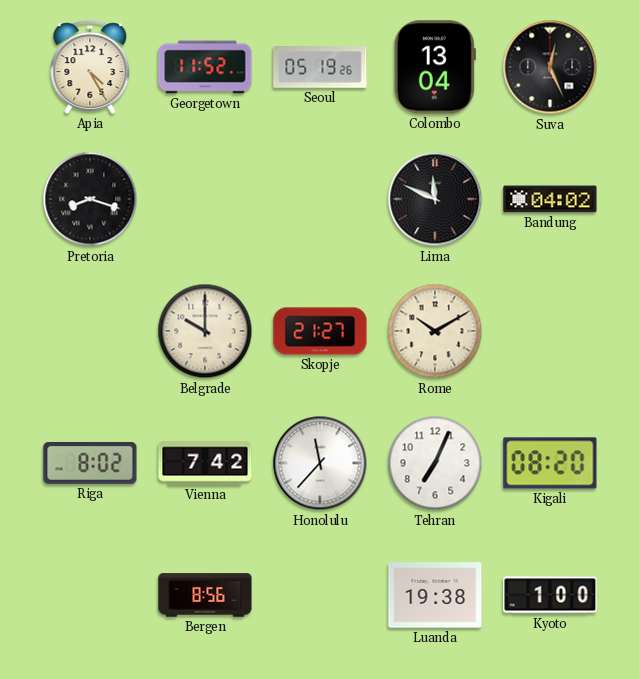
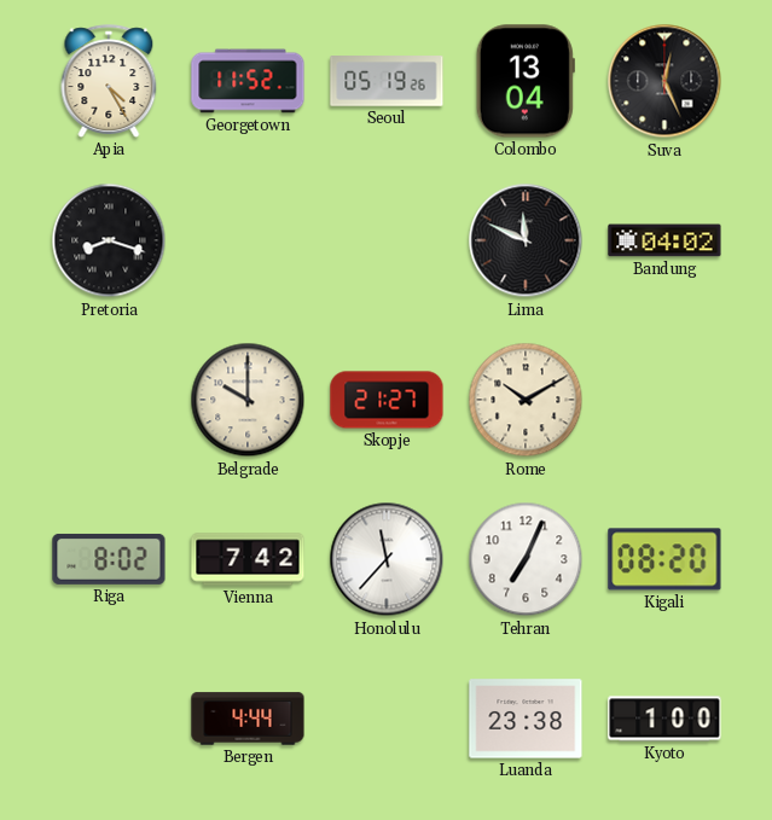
Bergen: 8:56 -> 4:44 (248, 719)
Luanda: 19:38 -> 23:38 (526, 719)
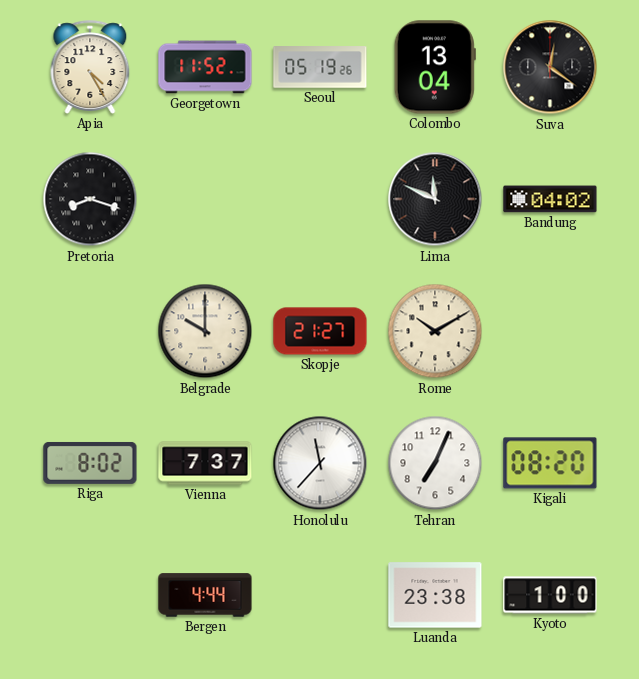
Suva: 12:26 -> 12:21 (550, 67)
Vienna: 7:42 -> 7:37 (205, 463)
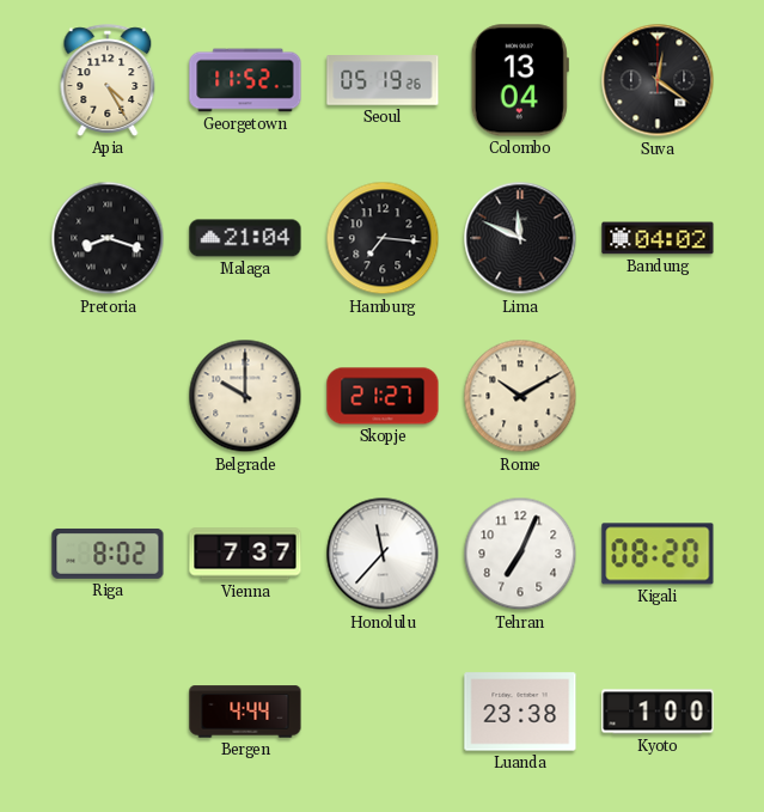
Malaga: none -> 21:04 (245, 238)
Hamburg: none -> 7:16 (383, 238)
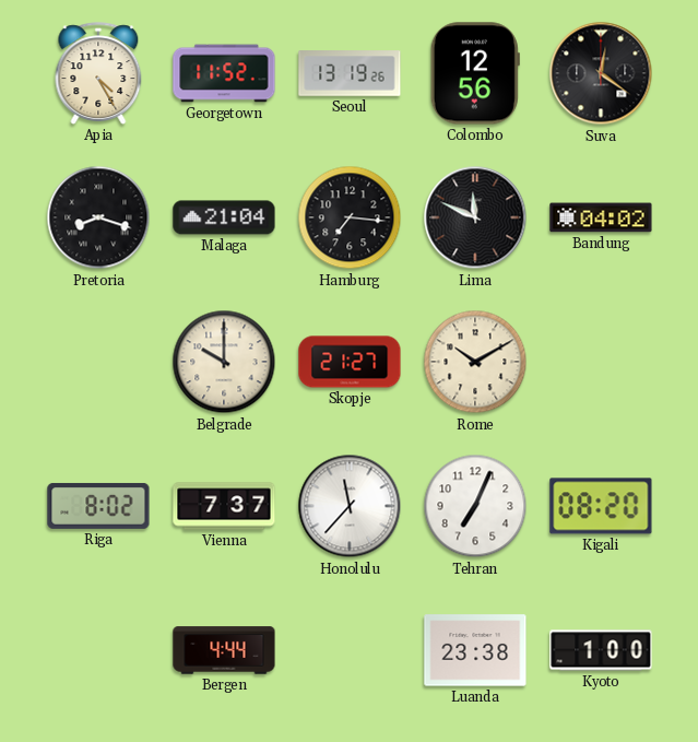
Seoul: 05:19 -> 13:19 (350, 73)
Colombo: 13:04 -> 12:56 (475, 73)
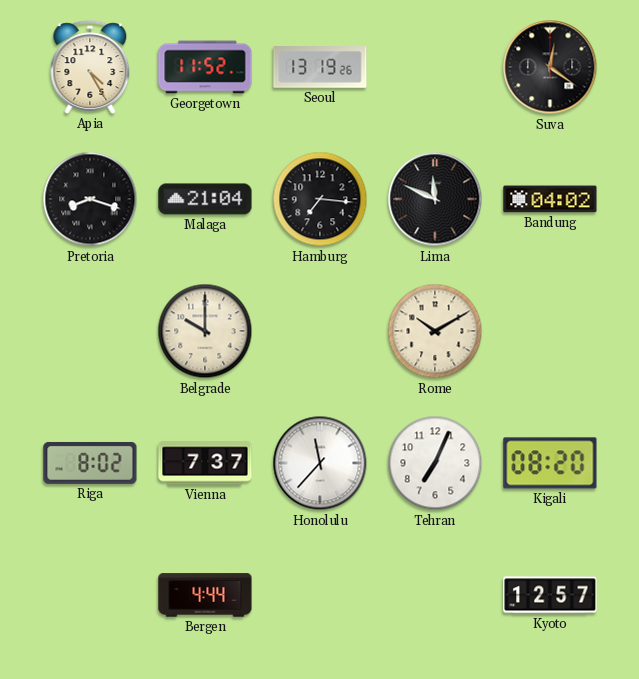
Colombo: 12:56 -> none (475, 73)
Skopje: 21:27 -> none (350, 362)
Luanda: 23:38 -> none (475, 650)
Kyoto: 1:00 -> 12:57 (550, 595)
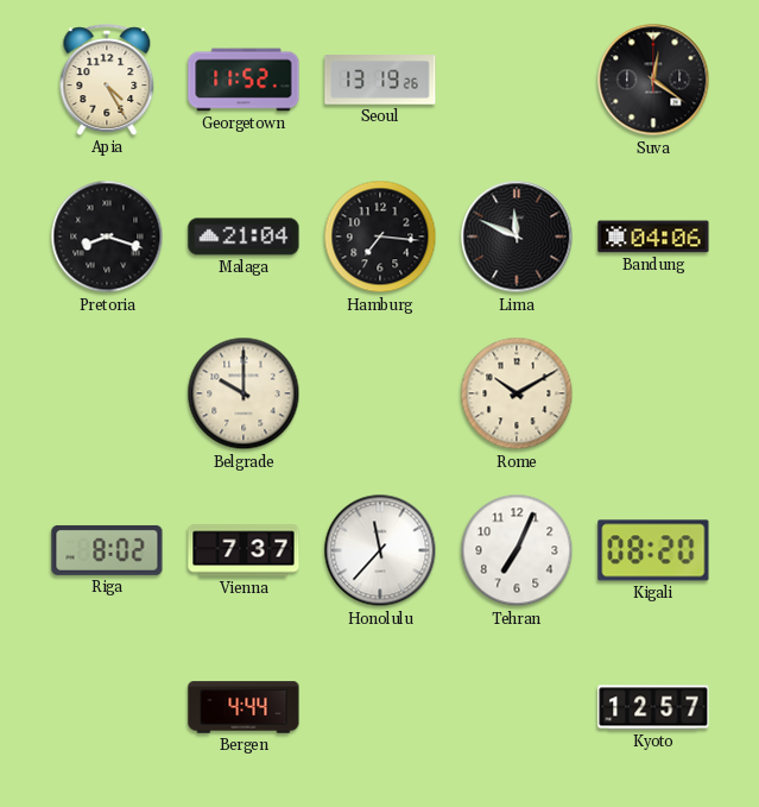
Bandung: 04:02 -> 04:06 (653, 237)
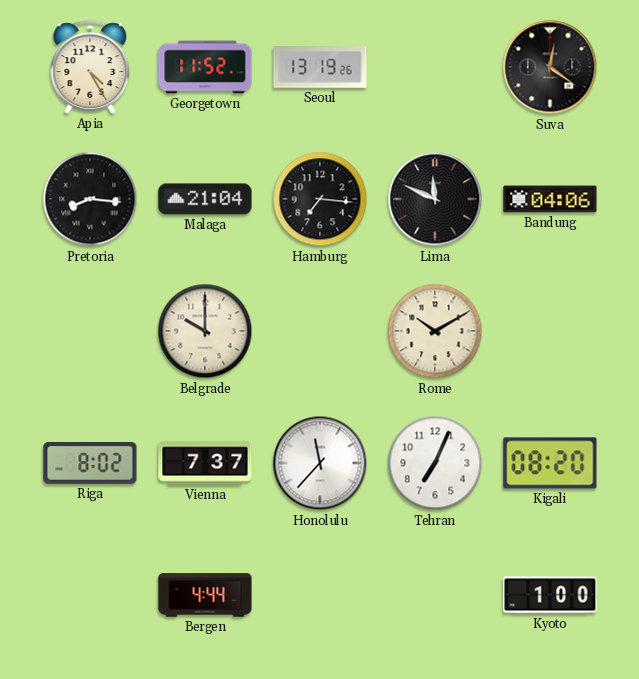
Pretoria: 8:18 -> 8:16 (90, 199)
Kyoto: 12:57 -> 1:00 (550, 595)
